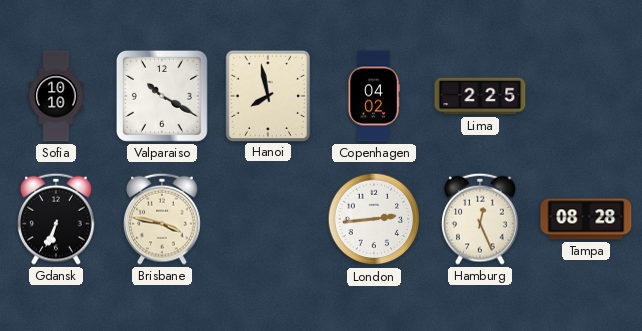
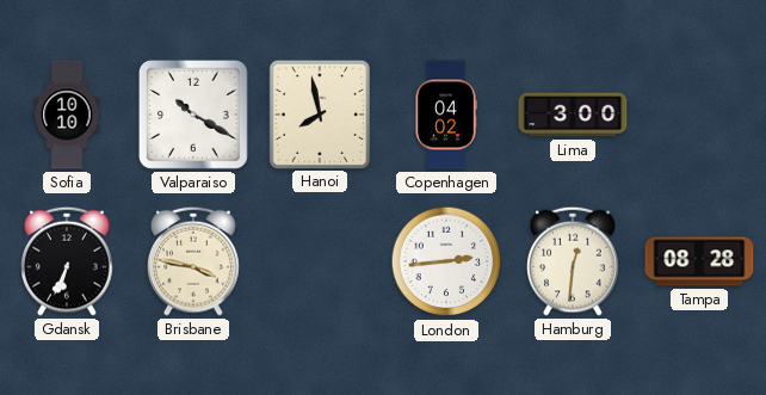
Lima: 2:25 -> 3:00 (573, 115)
Hamburg: 12:26 -> 12:31 (573, 261)
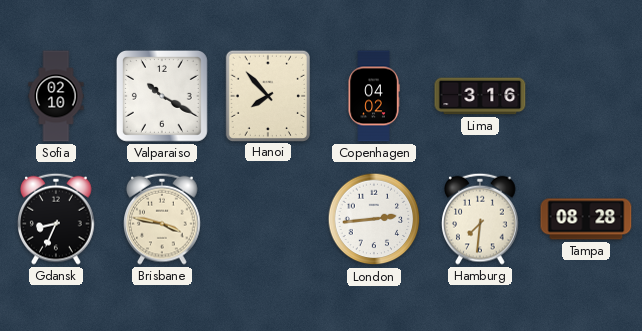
Sofia: 10:10 -> 02:10 (56, 96)
Hanoi: 7:58 -> 7:53 (267, 95)
Lima: 3:00 -> 3:16 (480, 96)
Gdansk: 6:34 -> 8:34 (56, 219)
Hamburg: 12:31 -> 7:31 (480, 219)
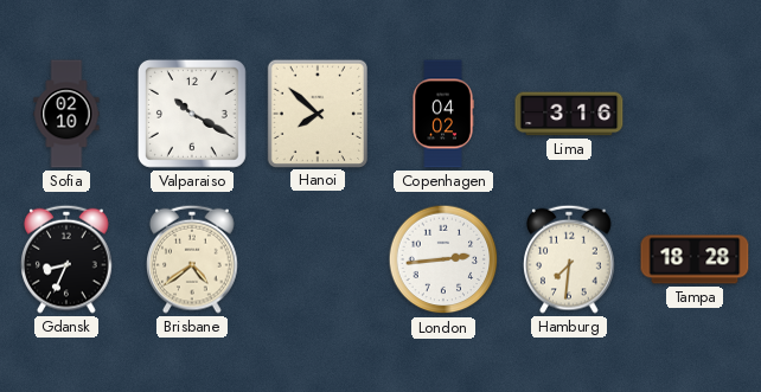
Hanoi: 7:53 -> 7:52 (316, 113)
Brisbane: 3:47 -> 4:39 (192, 259)
Tampa: 08:28 -> 18:28 (695, 259)
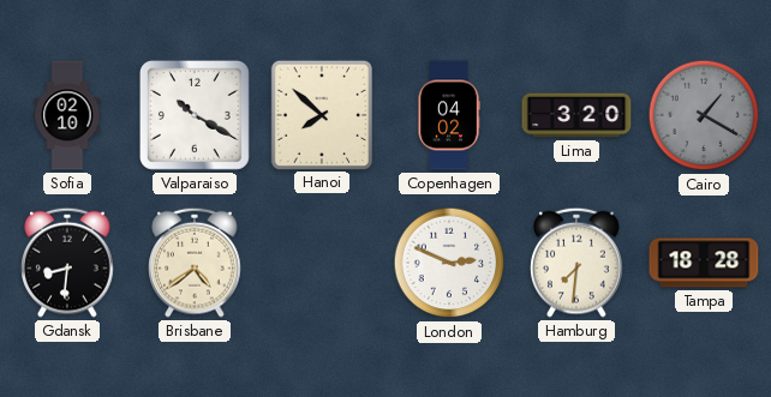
Lima: 3:16 -> 3:20 (576, 115)
Cairo: none -> 1:20 (704, 115)
Gdansk: 8:34 -> 8:31 (67, 263)
London: 2:44 -> 2:49 (449, 263)
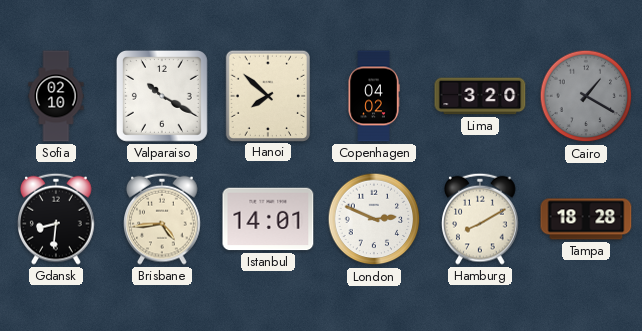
Brisbane: 4:39 -> 4:44 (162, 219)
Istanbul: none -> 14:01 (268, 219)
Hamburg: 7:31 -> 8:10 (480, 219)
